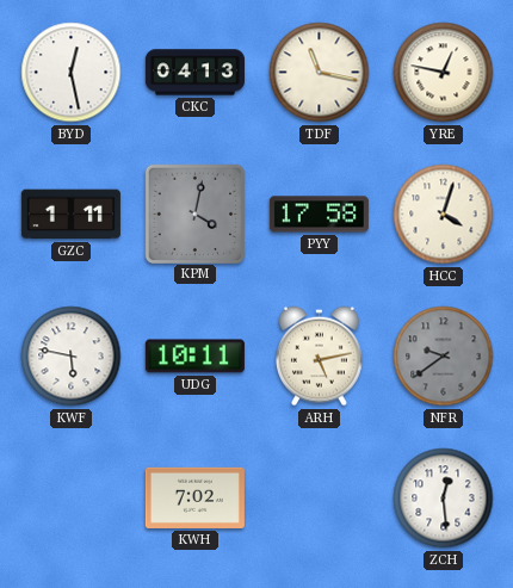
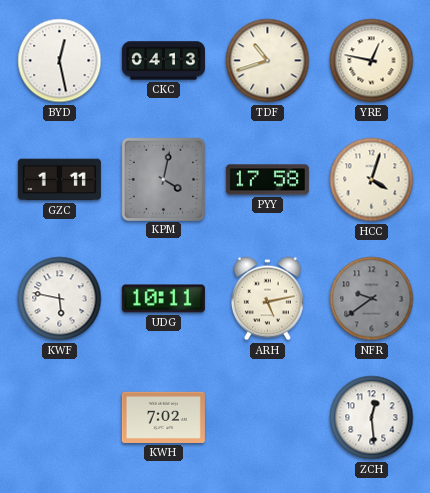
TDF: 11:17 -> 10:42 (268, 61)
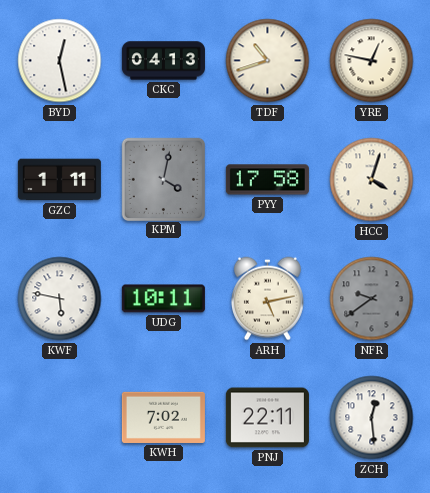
PNJ: none -> 22:11 (267, 418)
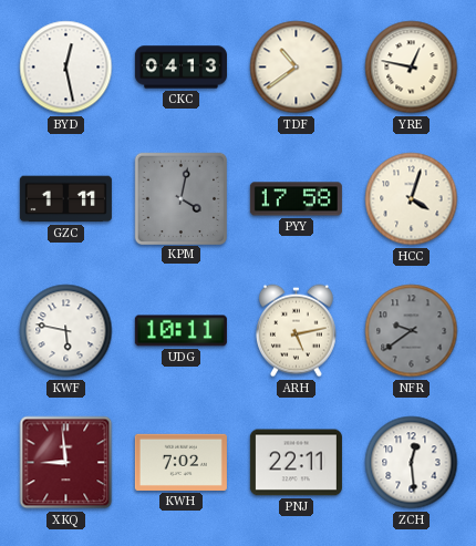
TDF: 10:42 -> 10:39 (297, 68)
XKQ: none -> 8:59 (66, 463)
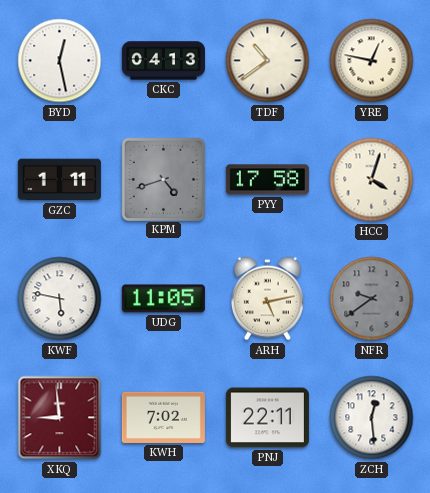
KPM: 4:02 -> 4:42 (163, 179)
UDG: 10:11 -> 11:05 (163, 299)
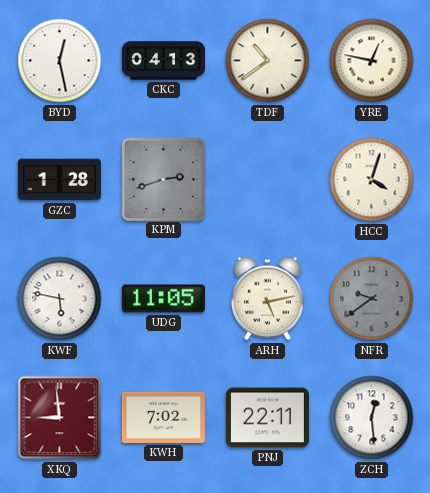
GZC: 1:11 -> 1:28 (59, 180)
KPM: 4:42 -> 2:42 (163, 179)
PYY: 17:58 -> none (267, 180)
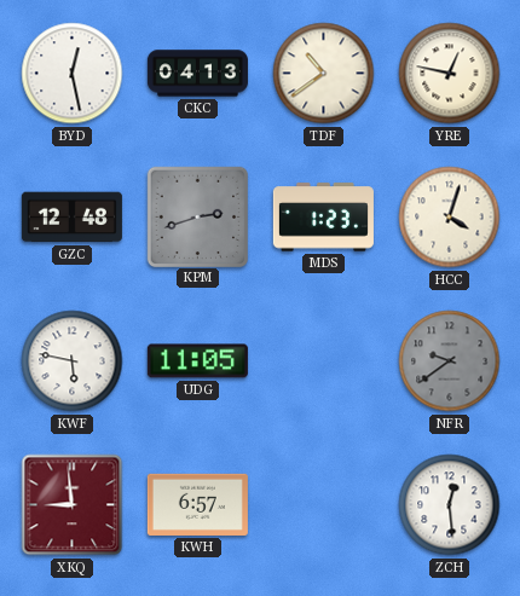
GZC: 1:28 -> 12:48 (71, 218)
MDS: none -> 1:23 (323, 218)
ARH: 5:13 -> none (267, 299)
KWH: 7:02 -> 6:57 (197, 504)
PNJ: 22:11 -> none (267, 418)
